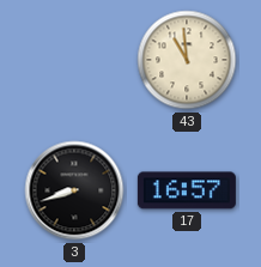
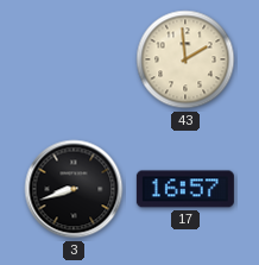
43: 10:59 -> 1:59 (185, 59)
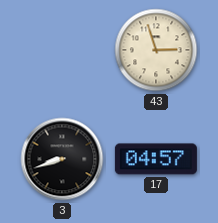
43: 1:59 -> 2:57 (156, 50)
17: 16:57 -> 04:57 (156, 159)
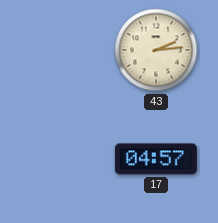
43: 2:57 -> 2:14 (156, 50)
3: 8:42 -> none (62, 159)
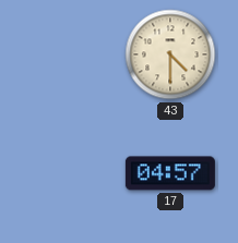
43: 2:14 -> 4:30 (170, 54)
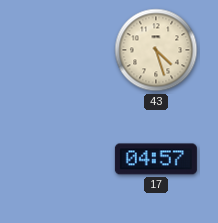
43: 4:30 -> 4:27 (156, 50)
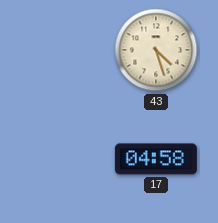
17: 04:57 -> 04:58 (156, 159)
